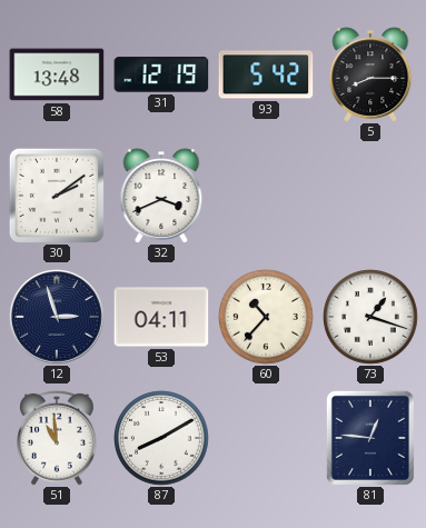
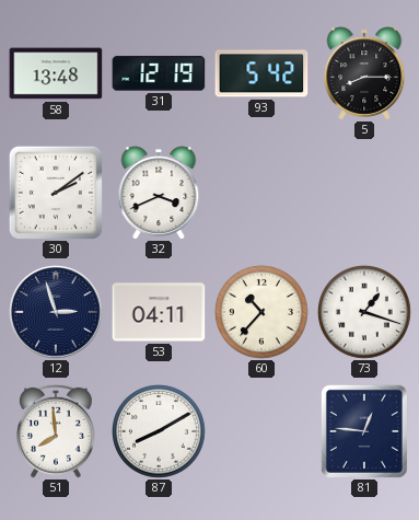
51: 10:59 -> 7:59 (57, 431)
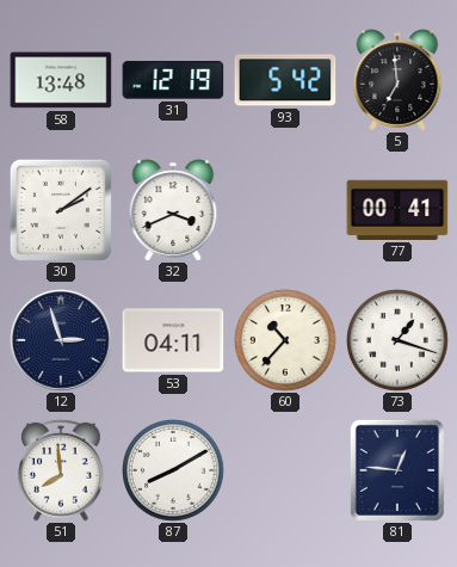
5: 8:15 -> 6:59 (397, 80)
77: none -> 00:41 (397, 210)
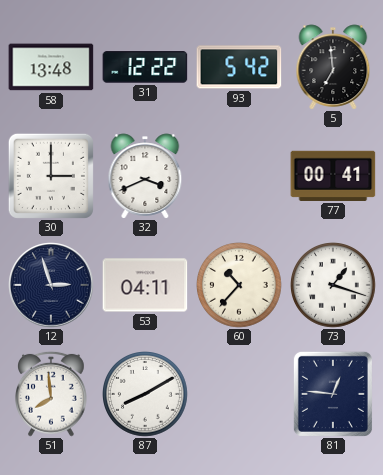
31: 12:19 -> 12:22 (145, 67)
30: 2:09 -> 3:00 (51, 176)
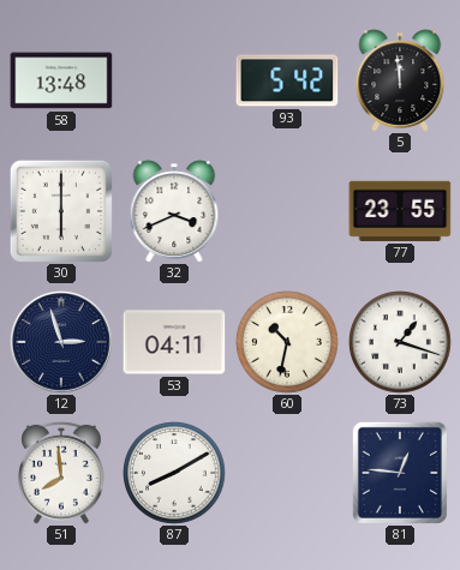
31: 12:22 -> none (145, 67)
5: 6:59 -> 11:59 (400, 80)
30: 3:00 -> 6:00 (61, 211)
77: 00:41 -> 23:55 (400, 211)
60: 10:37 -> 10:32 (288, 343)
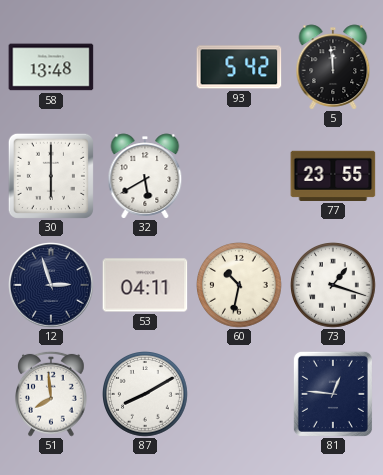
32: 3:41 -> 5:40 (145, 176)
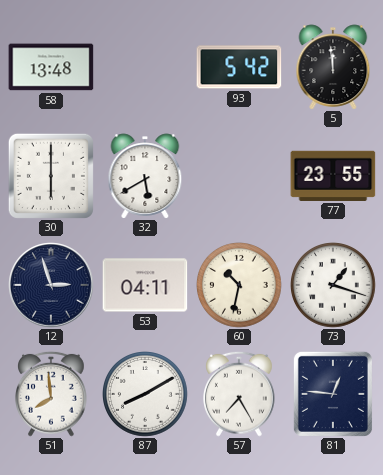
57: none -> 7:25 (240, 394)
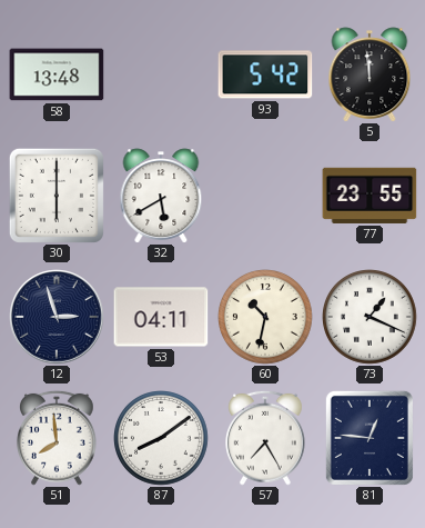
73: 1:18 -> 1:19 (371, 318)
87: 8:10 -> 8:09 (162, 439)
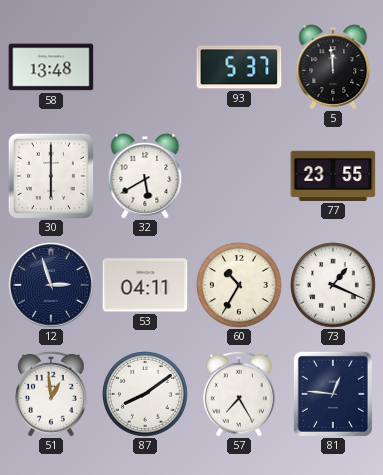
93: 5:42 -> 5:37 (239, 67)
60: 10:32 -> 10:35 (240, 286)
51: 7:59 -> 12:59 (52, 394)
